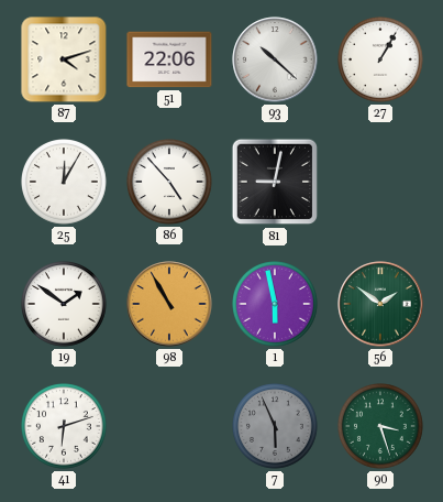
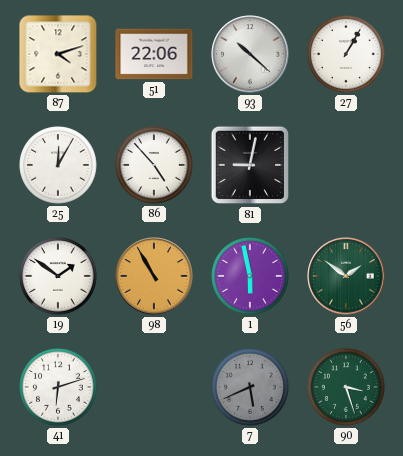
7: 5:56 -> 5:41 (251, 388)
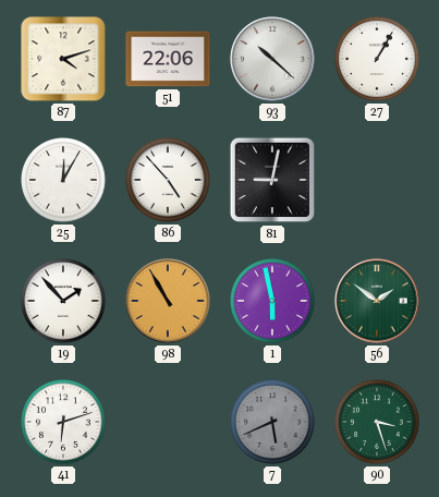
19: 1:51 -> 1:53 (64, 302)
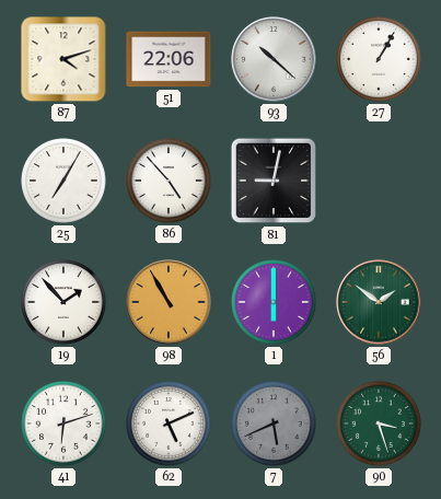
25: 12:05 -> 7:05 (65, 182)
1: 5:58 -> 6:00 (275, 303)
62: none -> 5:11 (170, 425)
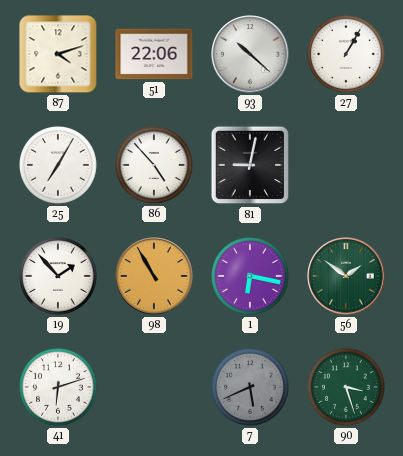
1: 6:00 -> 6:17 (251, 277)
62: 5:11 -> none (170, 425)
